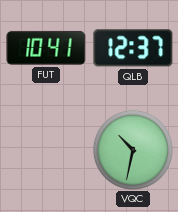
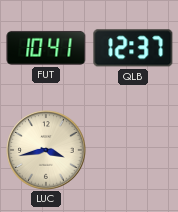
LUC: none -> 3:43 (46, 150)
VQC: 10:32 -> none (133, 150)
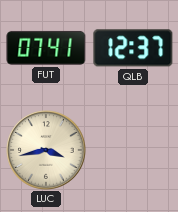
FUT: 10:41 -> 07:41 (46, 48)
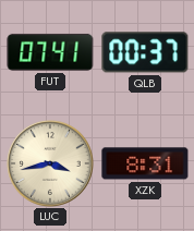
QLB: 12:37 -> 00:37 (145, 52)
XZK: none -> 8:31 (145, 163)
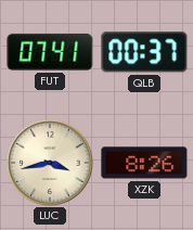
XZK: 8:31 -> 8:26 (144, 163)
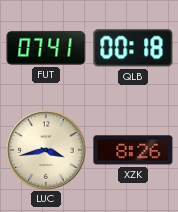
QLB: 00:37 -> 00:18 (133, 48)
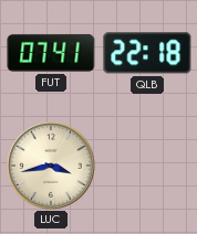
QLB: 00:18 -> 22:18 (147, 53)
XZK: 8:26 -> none (133, 150)
